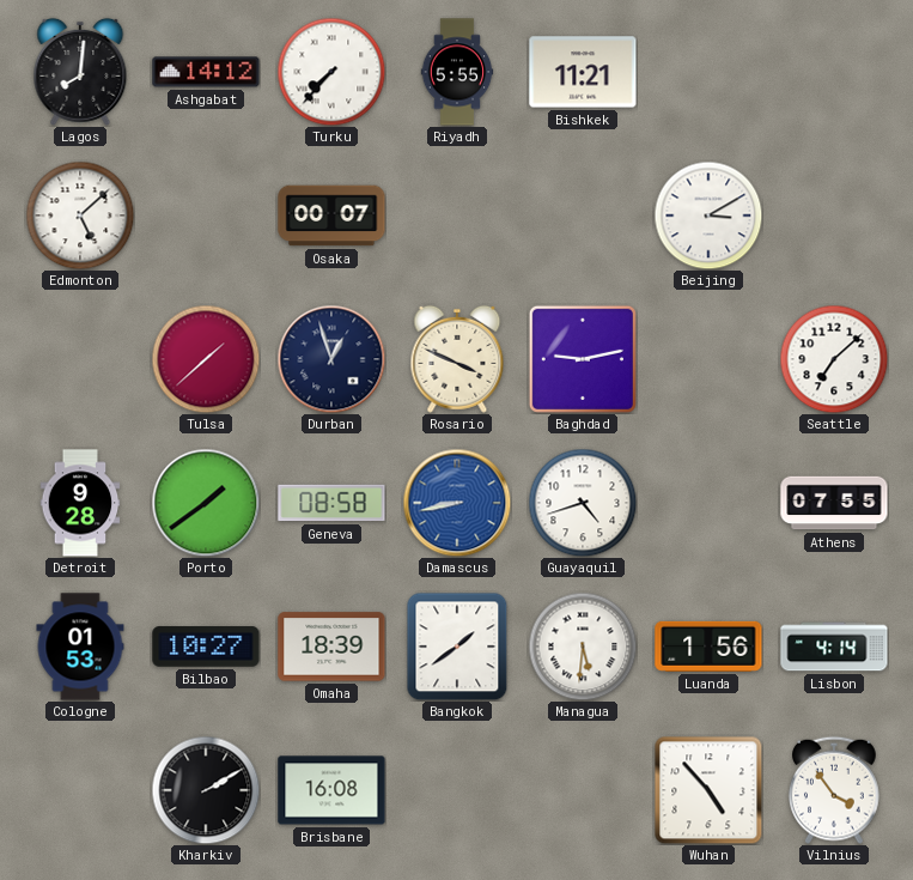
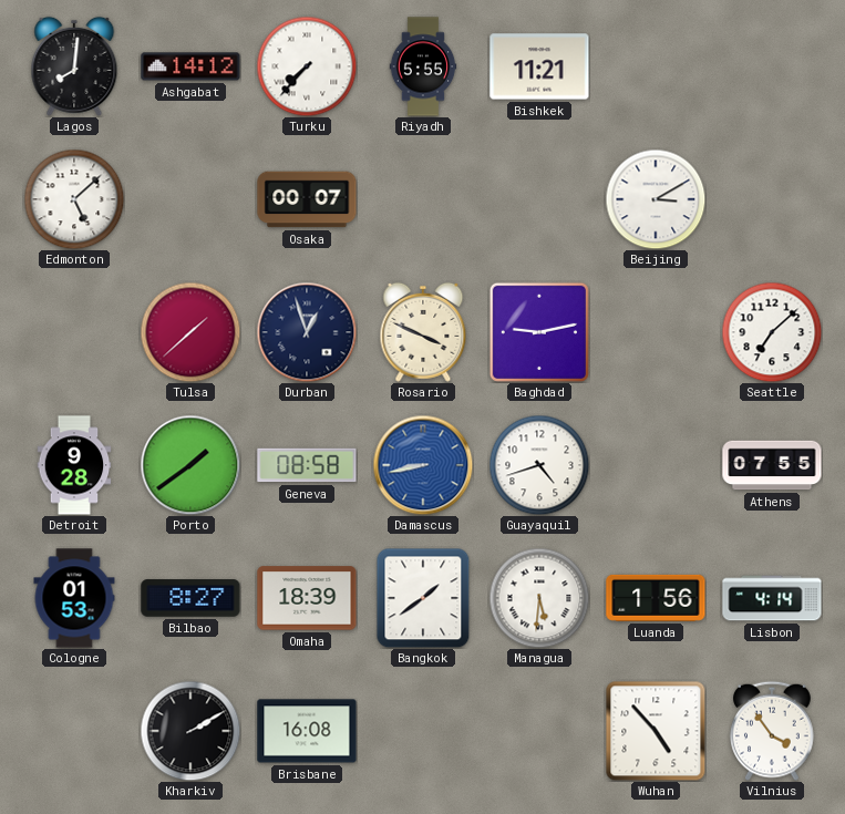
Bilbao: 10:27 -> 8:27 (190, 598)
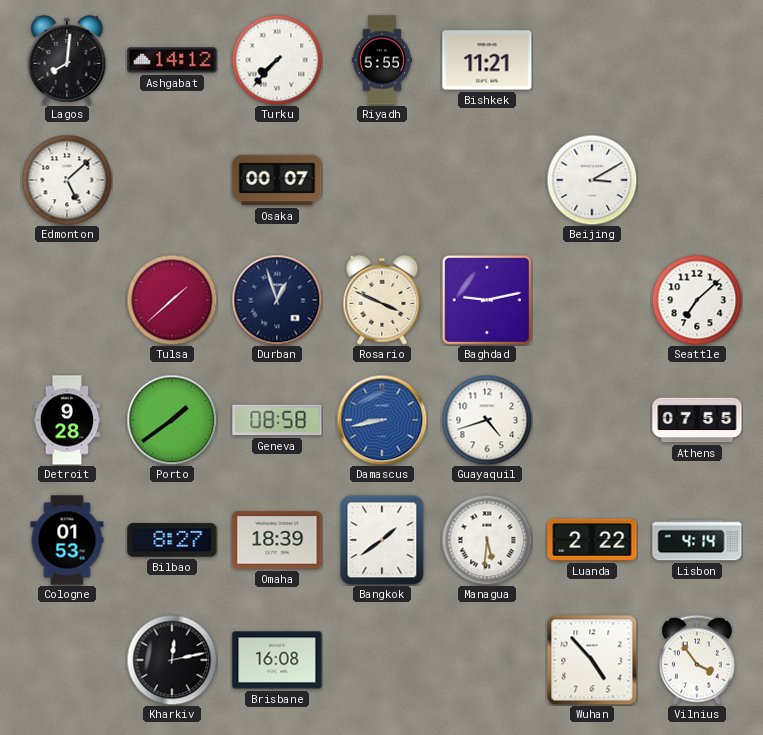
Luanda: 1:56 -> 2:22 (592, 540)
Kharkiv: 2:10 -> 12:13 (172, 660)
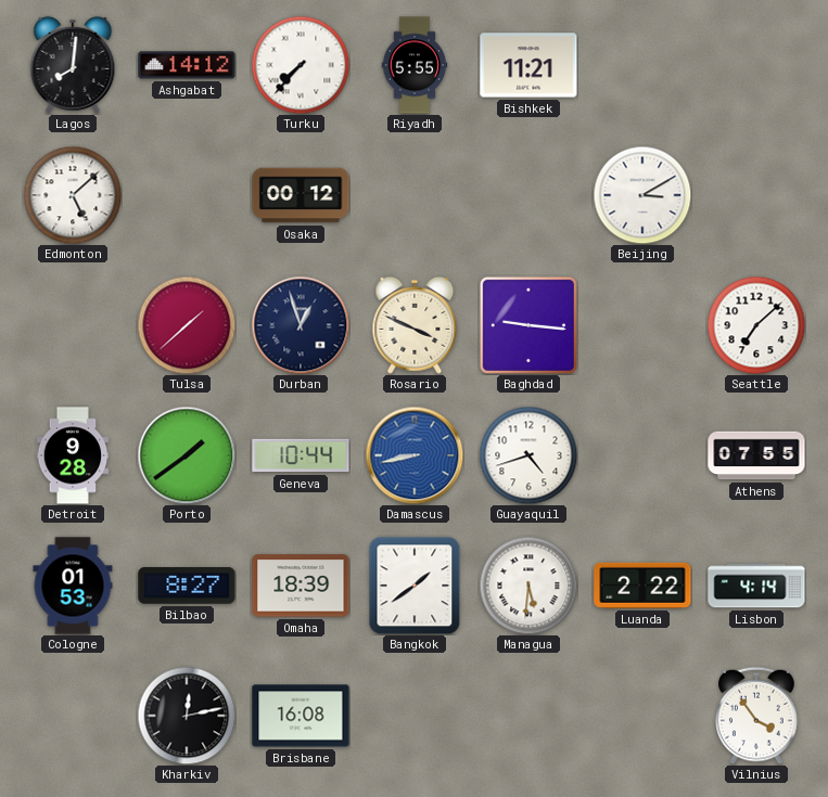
Osaka: 00:07 -> 00:12 (301, 195)
Baghdad: 9:13 -> 9:16 (528, 325)
Geneva: 08:58 -> 10:44 (301, 455)
Wuhan: 4:53 -> none (592, 660)
